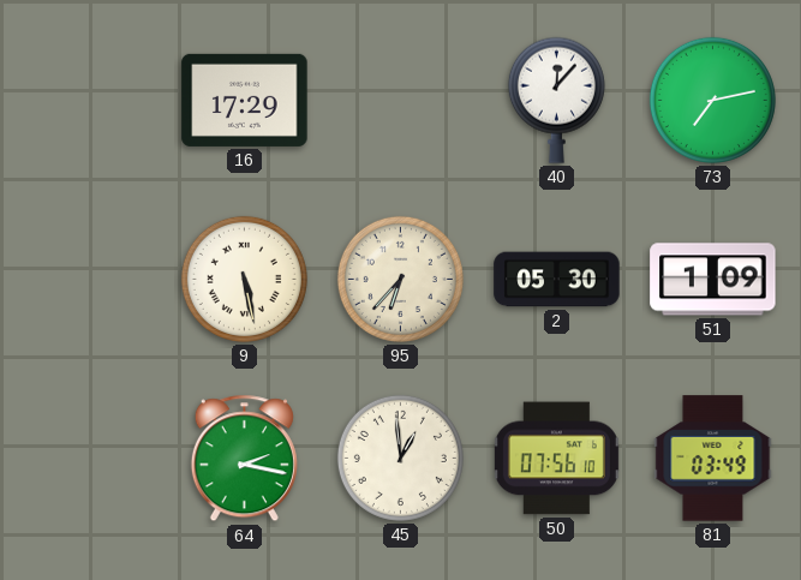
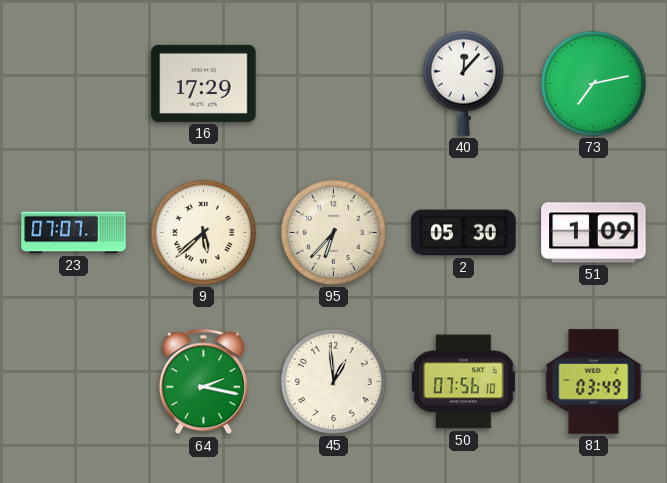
23: none -> 07:07 (74, 233)
9: 5:28 -> 5:38 (203, 232)
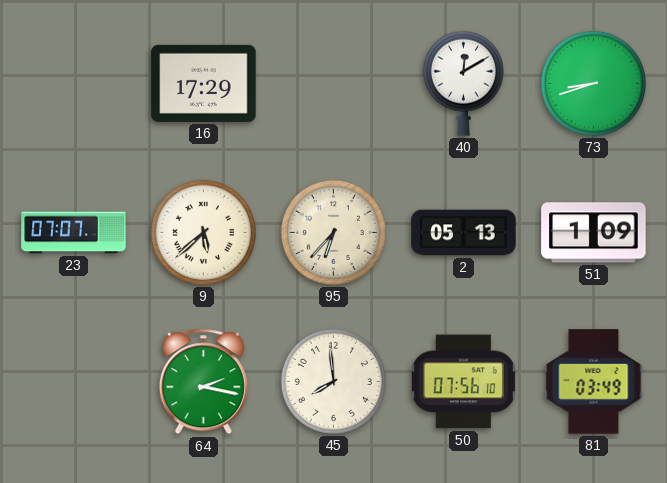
40: 12:07 -> 12:10 (463, 83)
73: 7:13 -> 8:42 (593, 83)
2: 05:30 -> 05:13 (464, 233)
45: 12:59 -> 7:59 (333, 381)
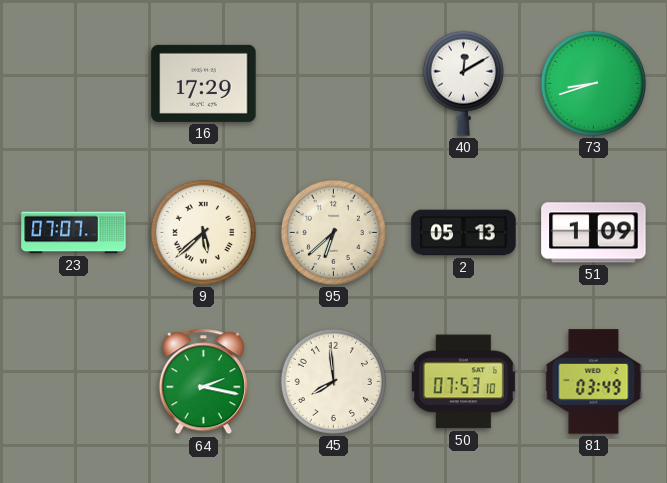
95: 6:37 -> 6:38 (333, 232)
50: 07:56 -> 07:53 (463, 382)
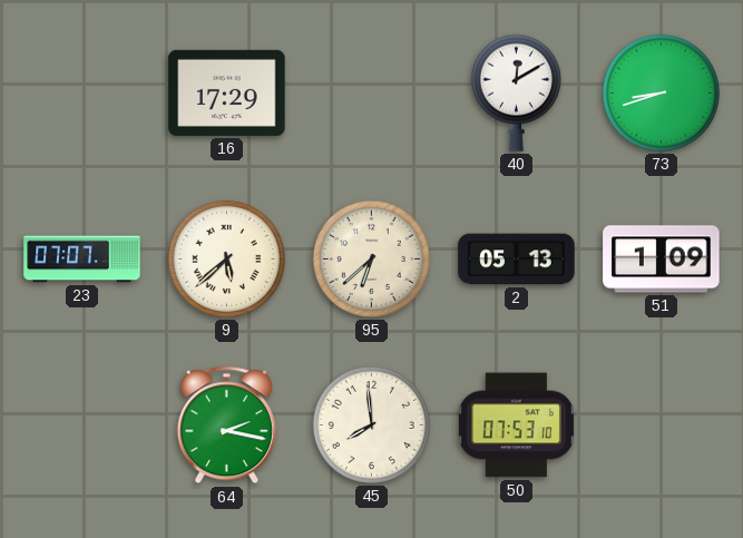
81: 03:49 -> none (594, 382)
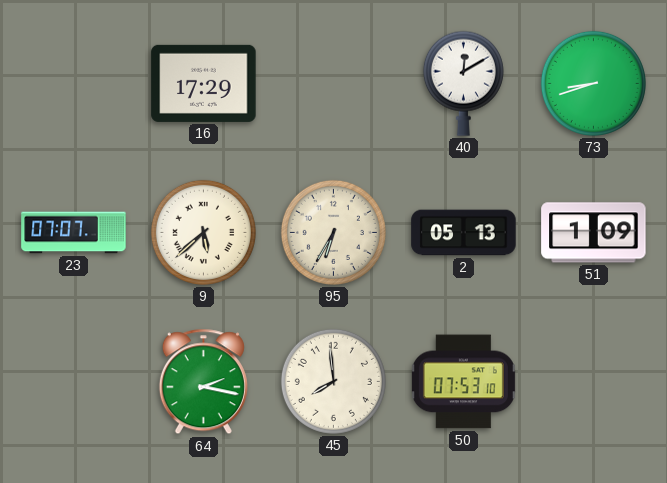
95: 6:38 -> 6:35 (333, 232)
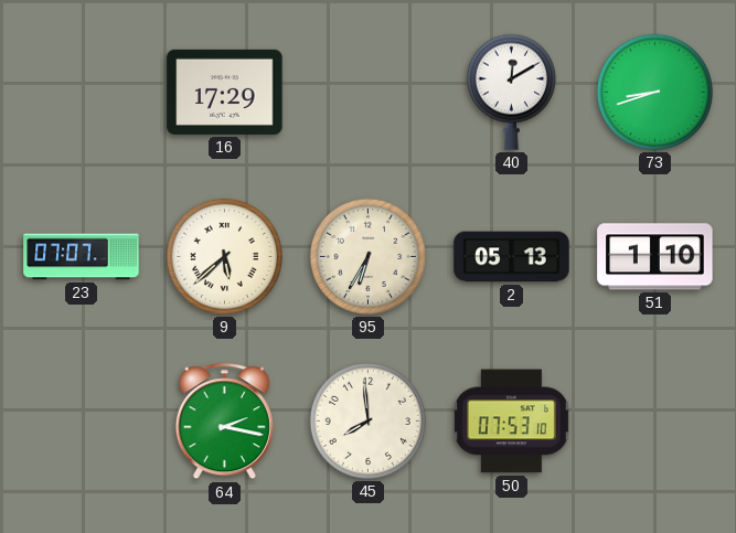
51: 1:09 -> 1:10 (655, 257)
